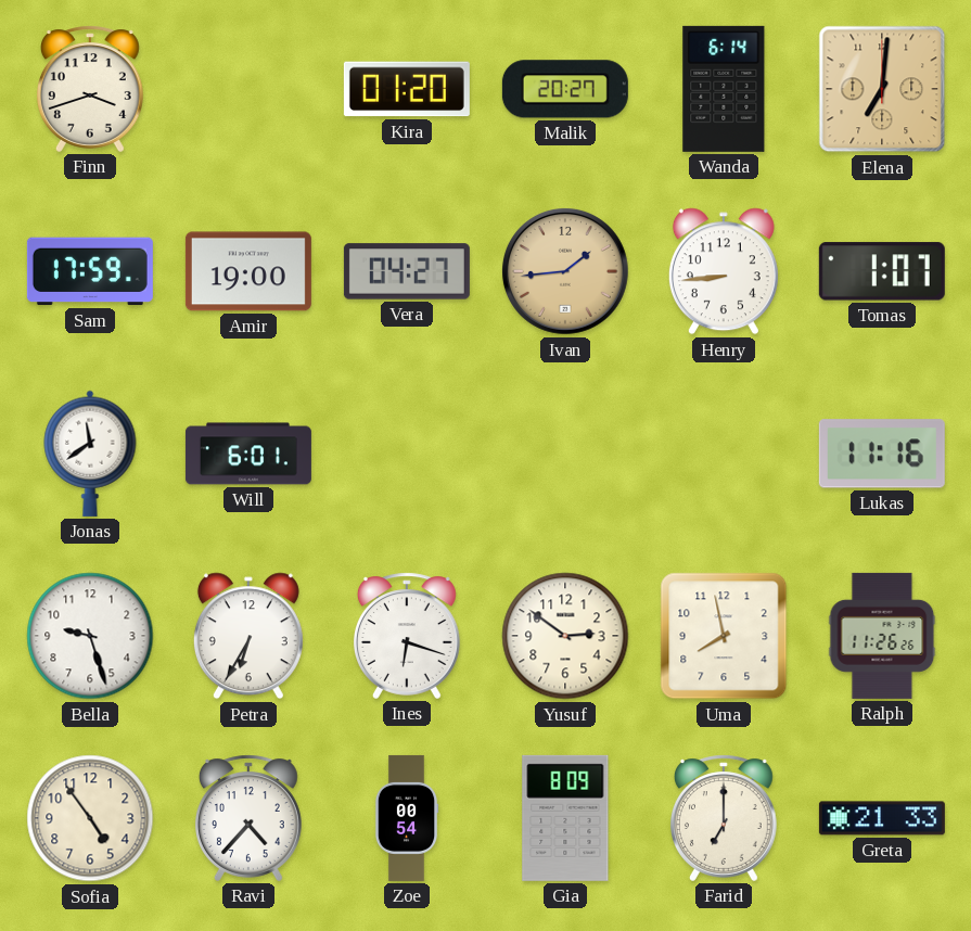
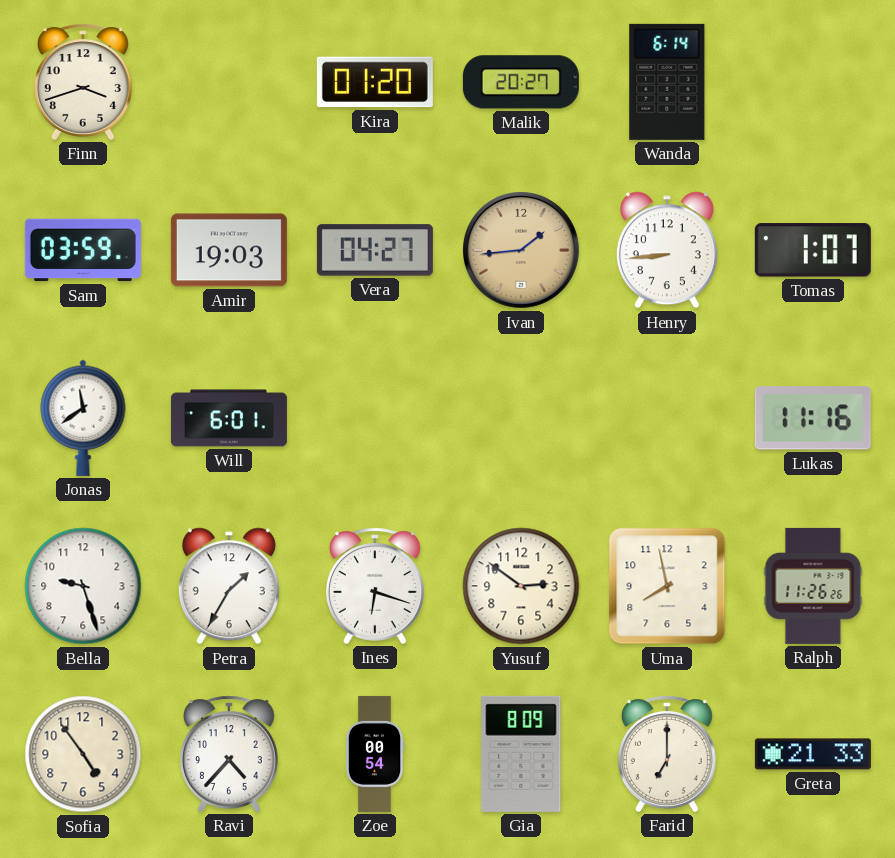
Elena: 7:01 -> none (882, 89)
Sam: 17:59 -> 03:59 (83, 250)
Amir: 19:00 -> 19:03 (229, 250)
Petra: 6:35 -> 1:35 (229, 586)
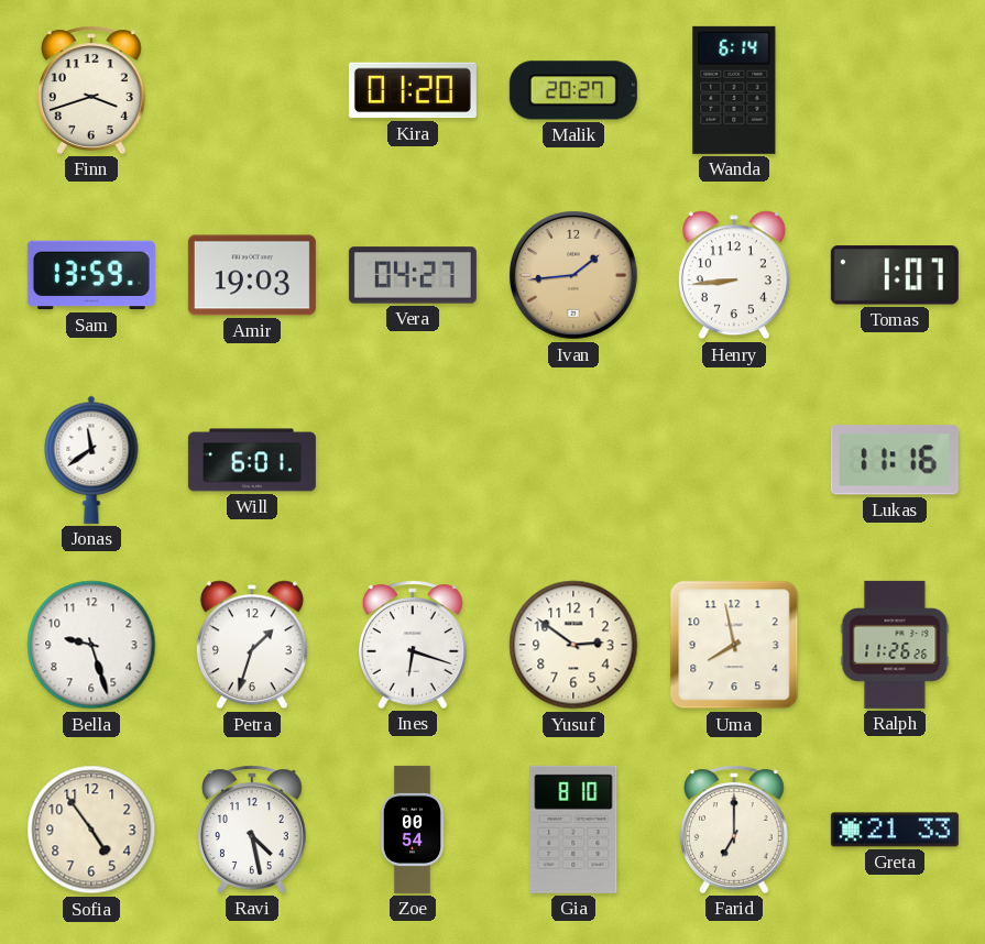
Sam: 03:59 -> 13:59 (91, 275)
Petra: 1:35 -> 1:33 (252, 645)
Ravi: 4:37 -> 4:28 (252, 830)
Gia: 8:09 -> 8:10 (573, 830)
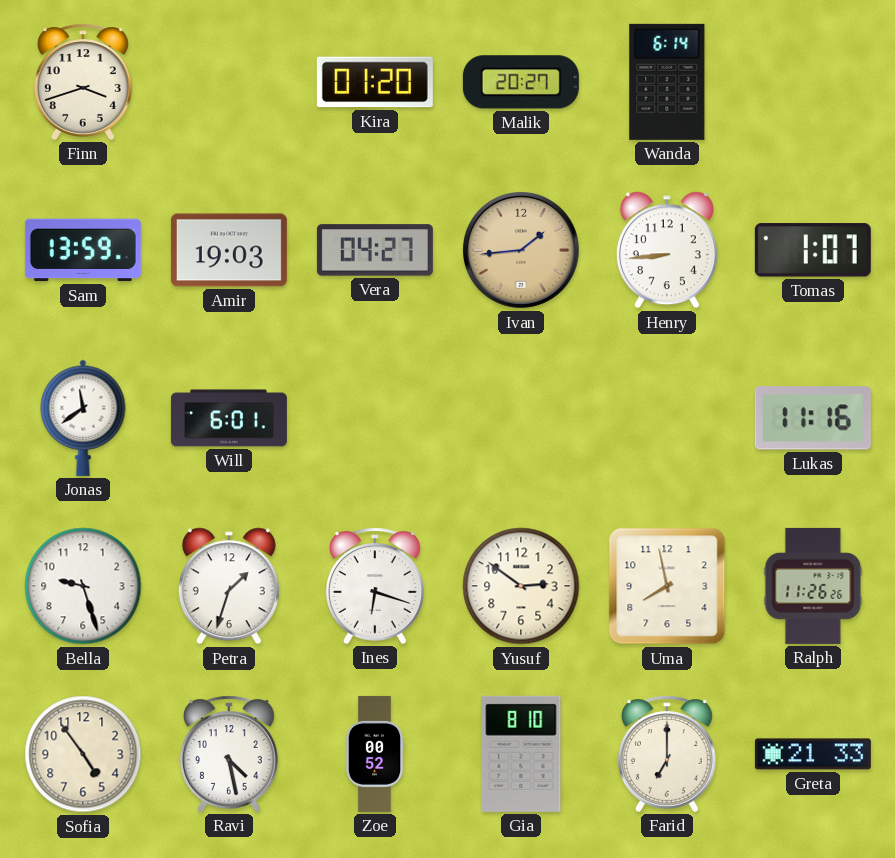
Zoe: 00:54 -> 00:52 (375, 754)
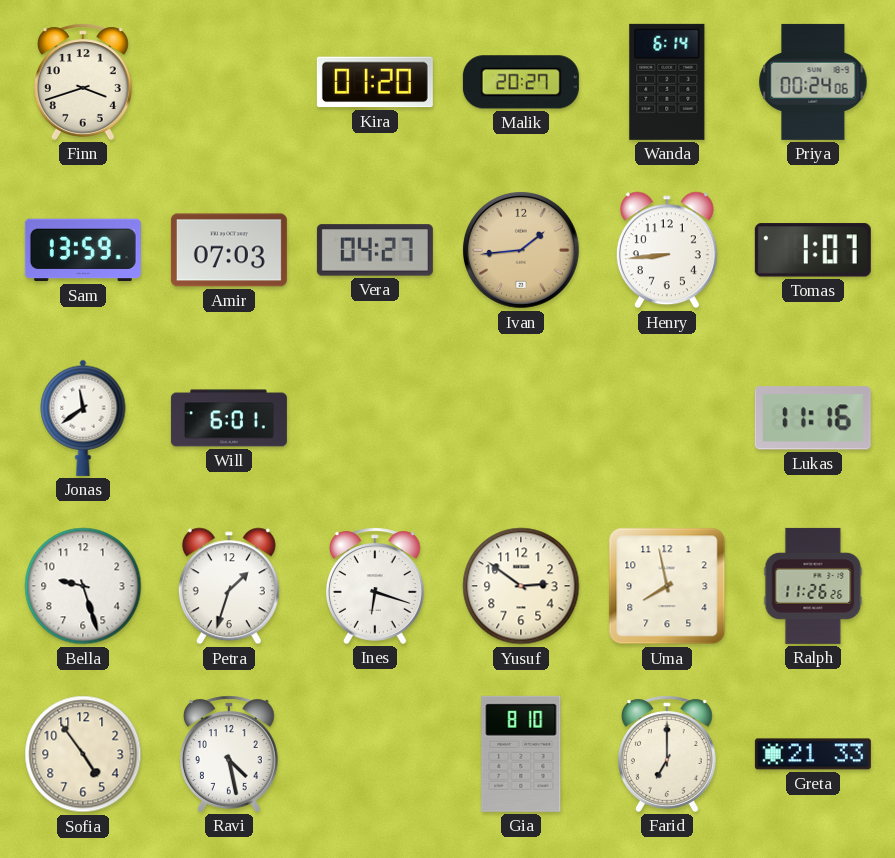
Priya: none -> 00:24 (813, 82)
Amir: 19:03 -> 07:03 (229, 250)
Zoe: 00:52 -> none (375, 754)
